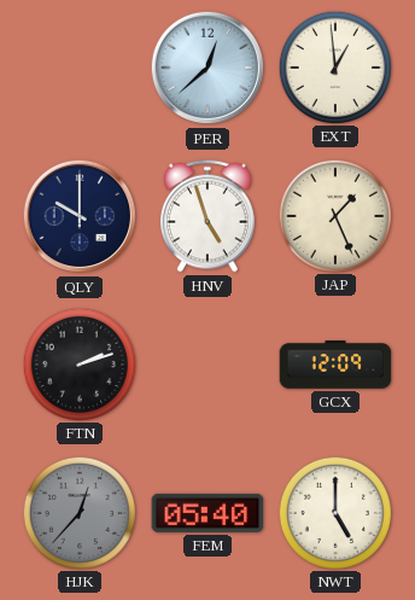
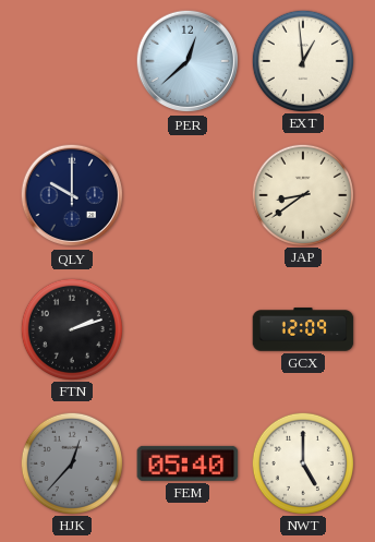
HNV: 4:57 -> none (207, 216)
JAP: 1:26 -> 8:39 (302, 194)
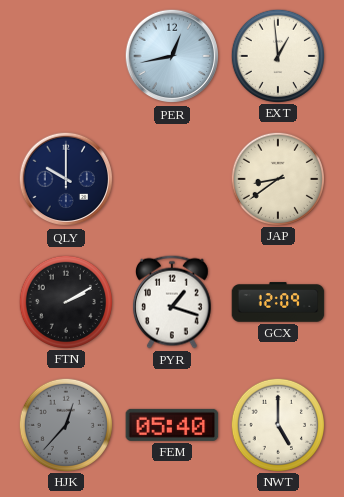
PER: 12:38 -> 12:43 (172, 56)
FTN: 2:12 -> 2:10 (65, 301)
PYR: none -> 1:18 (172, 302)
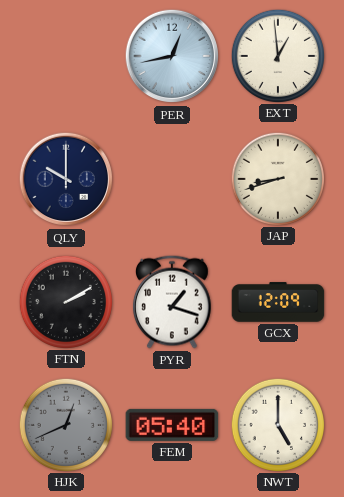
JAP: 8:39 -> 8:42 (277, 178)
HJK: 12:37 -> 12:41 (65, 424)
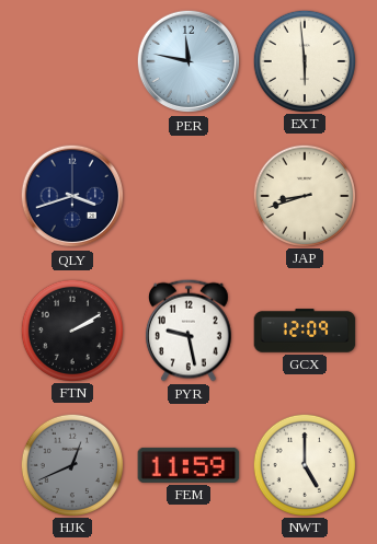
PER: 12:43 -> 11:47 (188, 61)
EXT: 12:59 -> 5:59 (304, 60)
QLY: 10:00 -> 3:42 (72, 196)
PYR: 1:18 -> 9:28 (188, 331)
FEM: 05:40 -> 11:59 (188, 465)
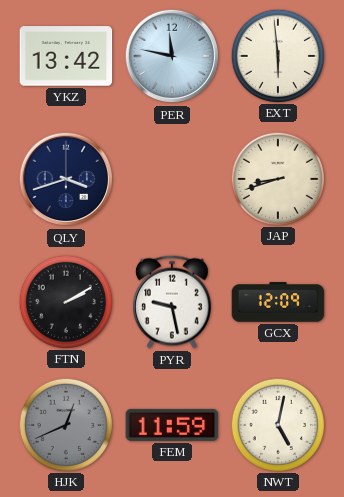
YKZ: none -> 13:42 (66, 56)
NWT: 5:00 -> 5:02 (277, 424)
